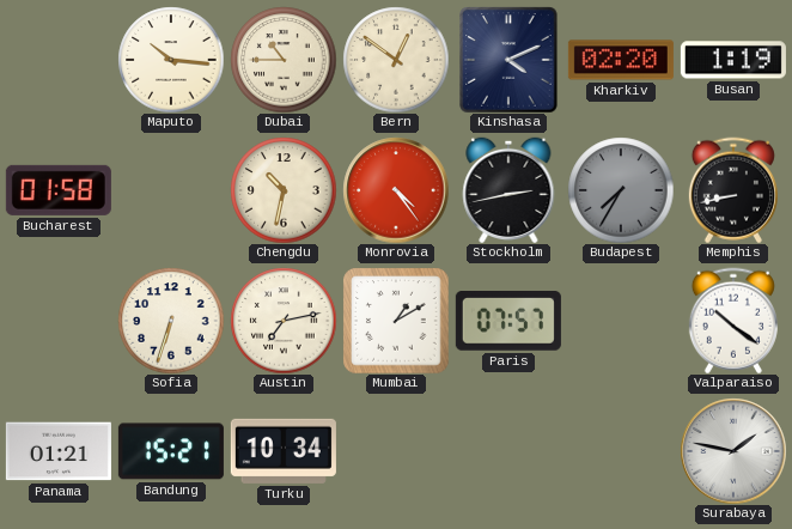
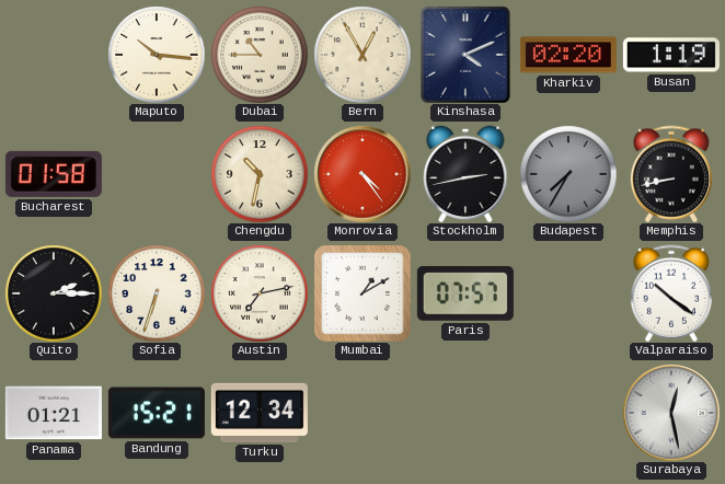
Bern: 12:51 -> 12:55 (362, 55)
Quito: none -> 2:15 (54, 293)
Turku: 10:34 -> 12:34 (260, 413)
Surabaya: 1:47 -> 12:28 (671, 413)
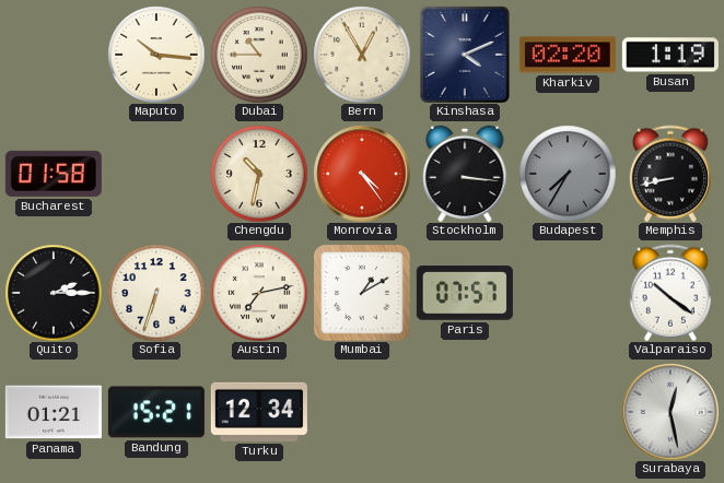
Stockholm: 2:43 -> 3:16 (465, 174)
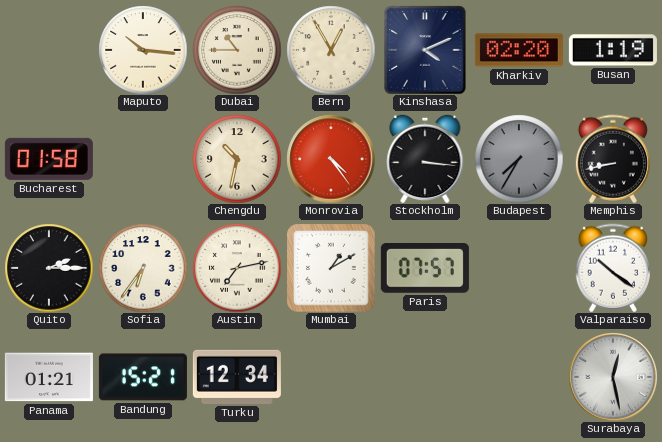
Sofia: 6:33 -> 6:36 (143, 268)
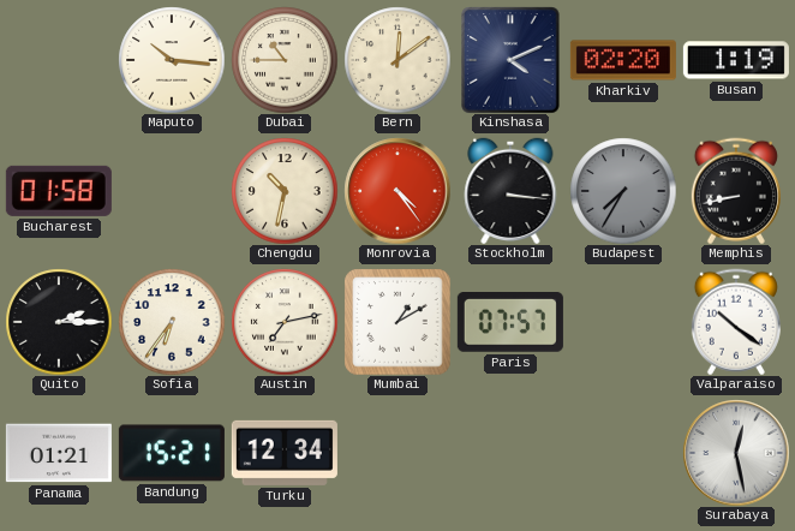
Bern: 12:55 -> 12:09 (397, 60)
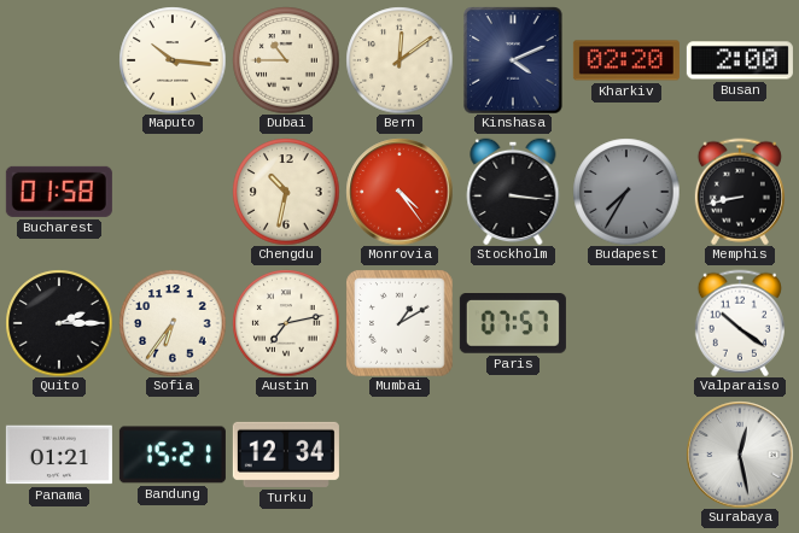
Busan: 1:19 -> 2:00 (740, 60)
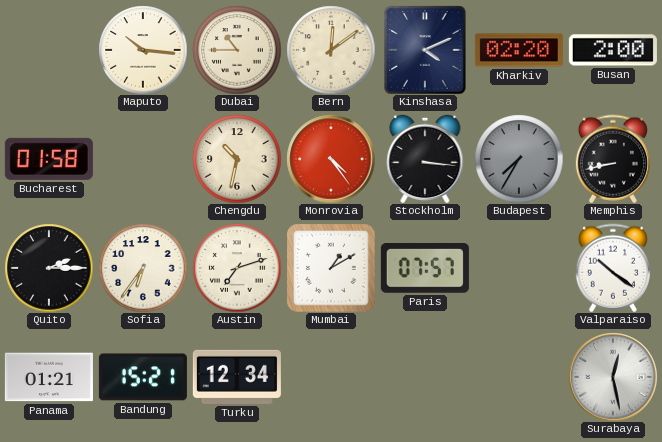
Austin: 7:13 -> 7:12 (237, 268)
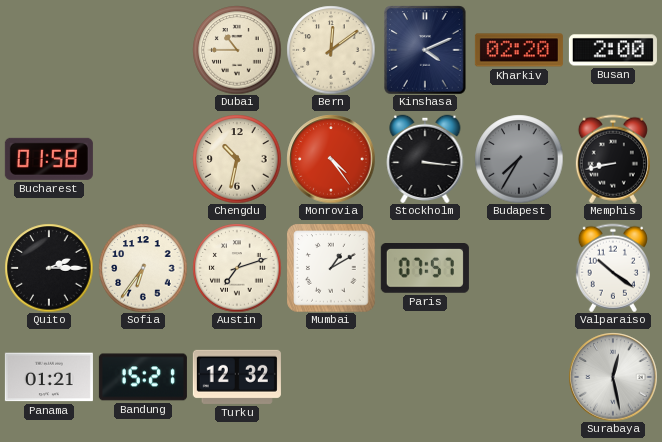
Maputo: 10:16 -> none (143, 50)
Turku: 12:34 -> 12:32 (237, 377)
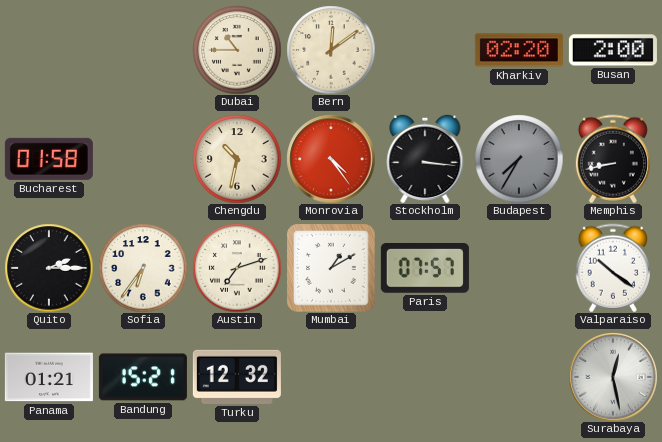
Kinshasa: 4:11 -> none (425, 50)
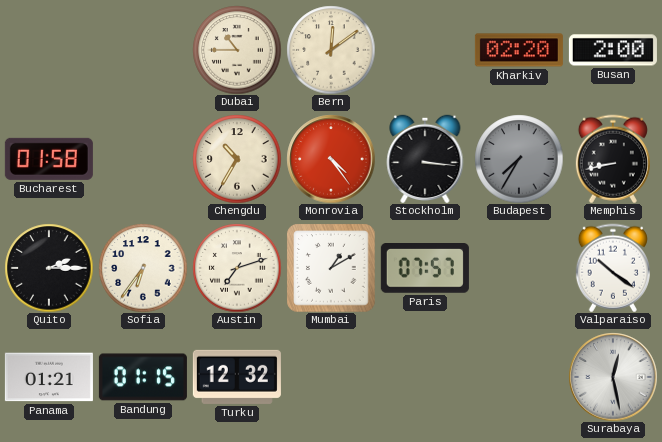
Chengdu: 10:32 -> 10:35 (237, 159)
Bandung: 15:21 -> 01:15 (143, 377)
